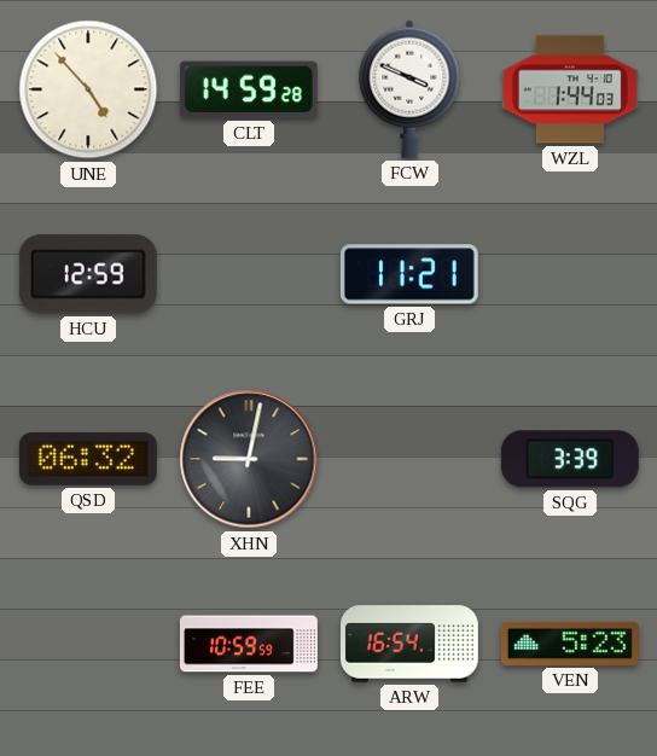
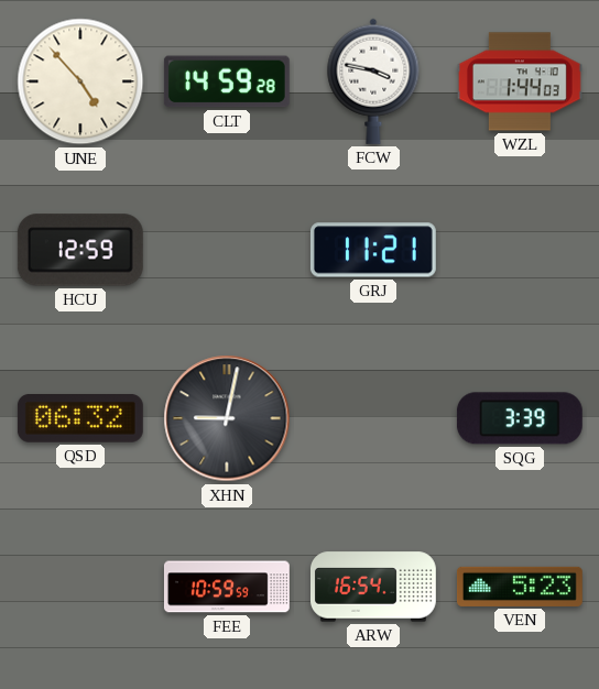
FCW: 3:49 -> 3:47 (373, 81)
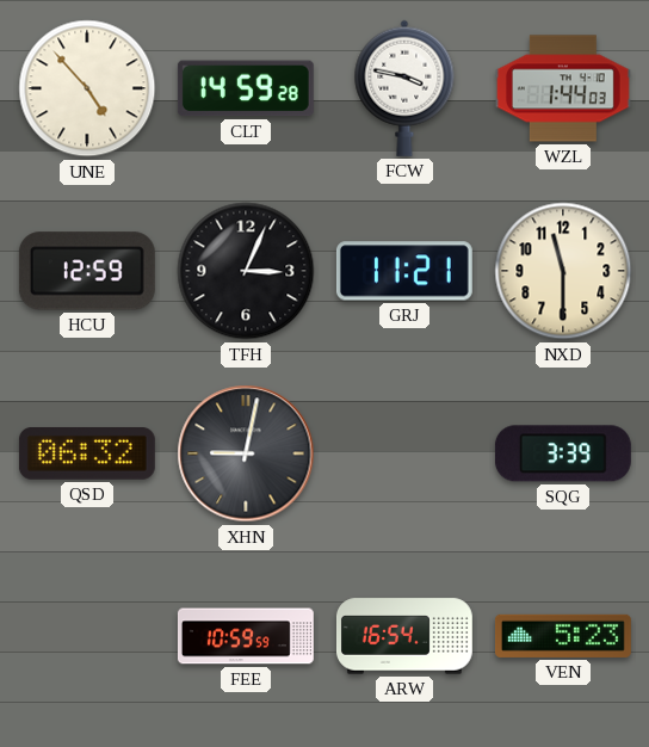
TFH: none -> 3:04 (246, 271)
NXD: none -> 11:30 (563, 271)
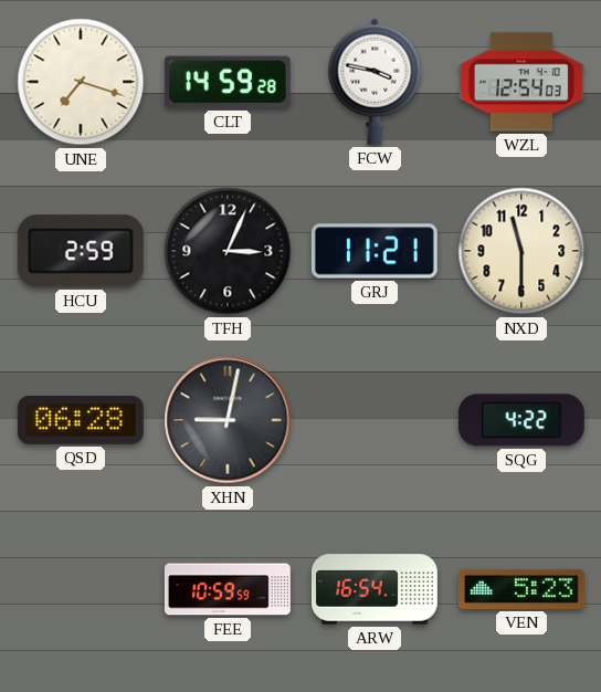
UNE: 4:53 -> 7:18 (81, 82)
WZL: 1:44 -> 12:54 (521, 82)
HCU: 12:59 -> 2:59 (81, 251)
QSD: 06:32 -> 06:28 (81, 421)
SQG: 3:39 -> 4:22 (521, 420)
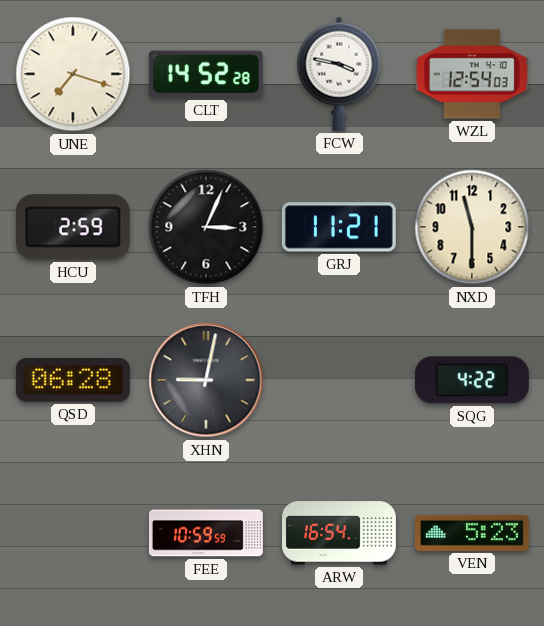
CLT: 14:59 -> 14:52 (206, 74)
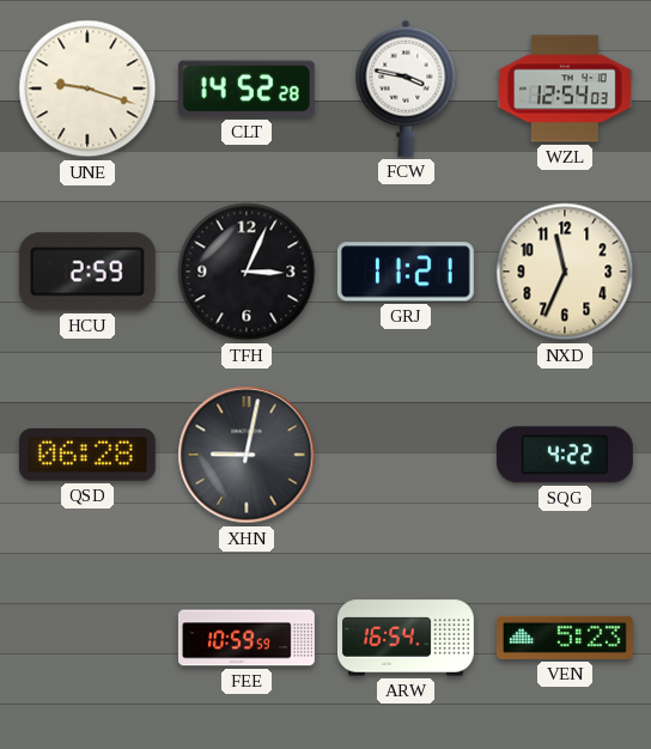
UNE: 7:18 -> 9:18 (87, 89)
NXD: 11:30 -> 11:34 (565, 272)
